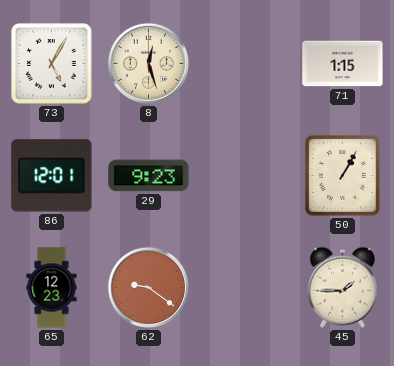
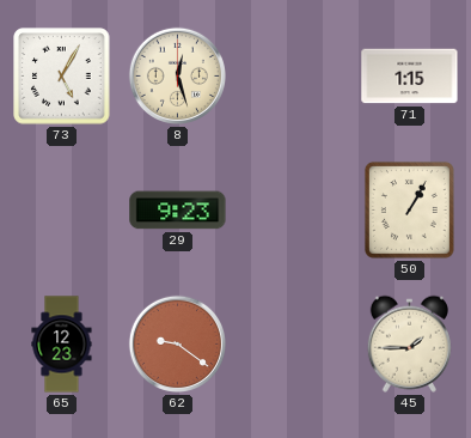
86: 12:01 -> none (52, 176)
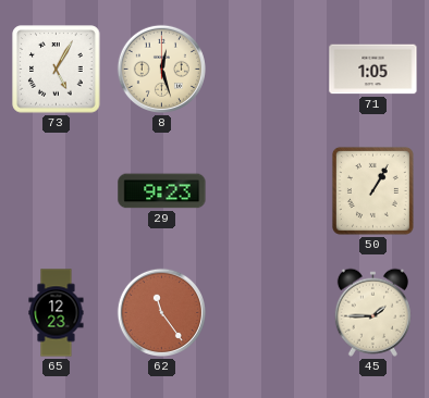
71: 1:15 -> 1:05 (373, 70)
62: 9:21 -> 11:24 (161, 312)
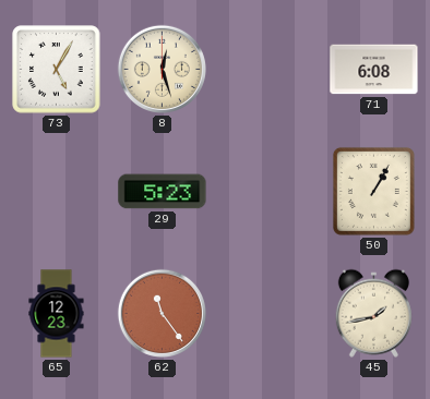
71: 1:05 -> 6:08 (374, 70)
29: 9:23 -> 5:23 (163, 192)
45: 1:45 -> 1:43 (373, 313)
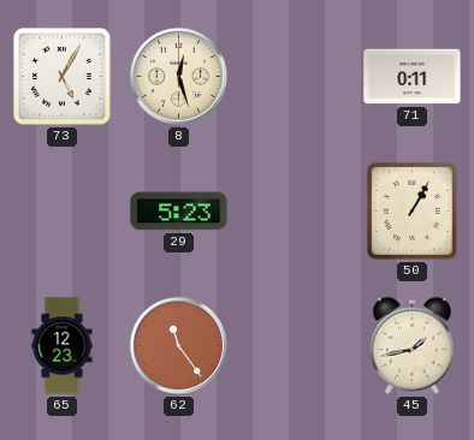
71: 6:08 -> 0:11 (413, 77)
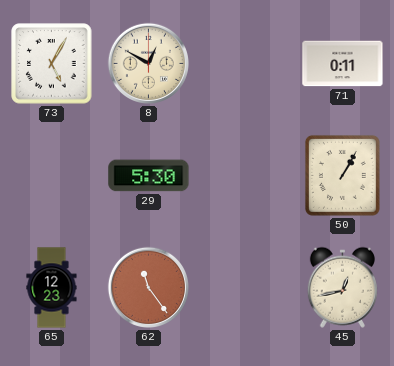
8: 12:27 -> 12:50 (148, 63)
29: 5:23 -> 5:30 (149, 176)
45: 1:43 -> 12:43 (342, 287)
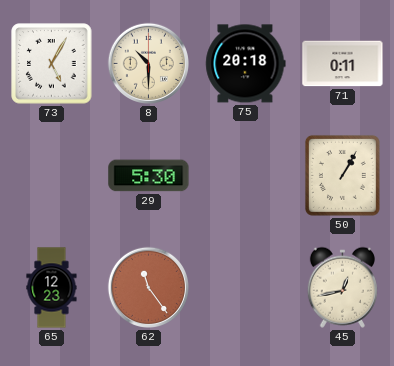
8: 12:50 -> 10:30 (148, 63)
75: none -> 20:18 (246, 64)
